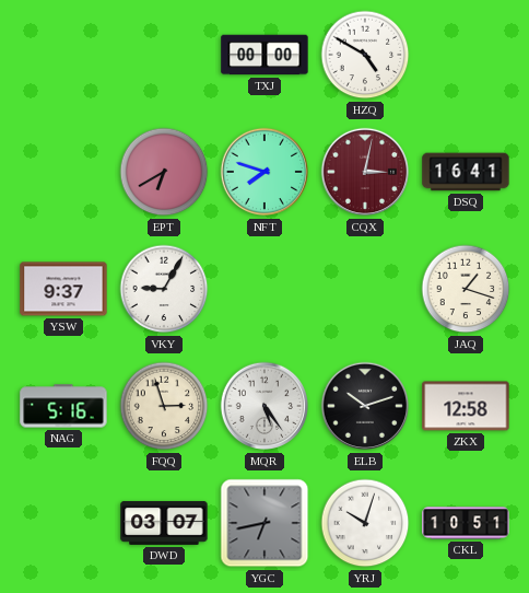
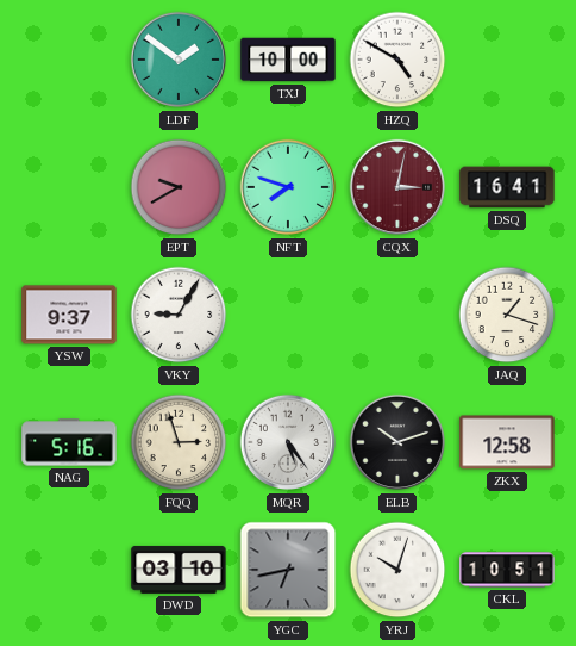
LDF: none -> 1:51 (179, 60)
TXJ: 00:00 -> 10:00 (288, 60)
EPT: 6:40 -> 9:40 (179, 187)
DWD: 03:07 -> 03:10 (179, 570)
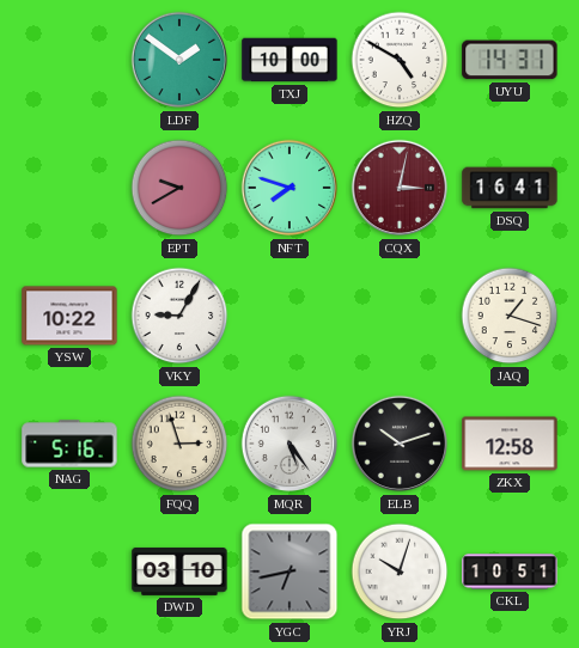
UYU: none -> 14:31 (510, 60)
YSW: 9:37 -> 10:22 (69, 316)
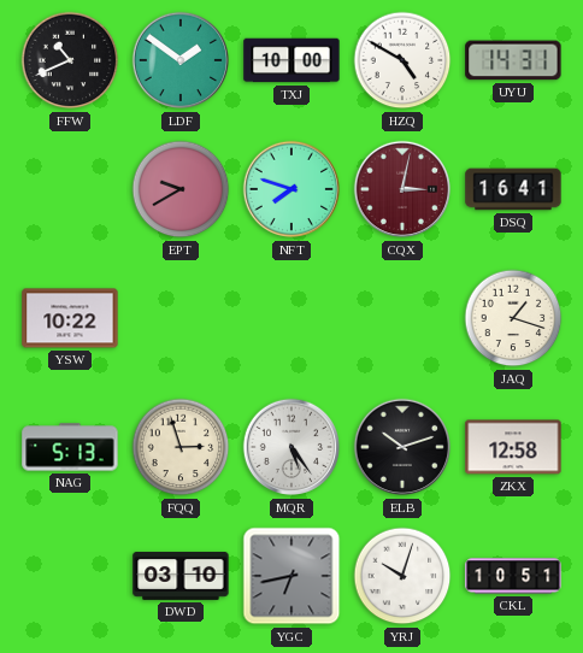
FFW: none -> 10:41 (70, 60)
VKY: 9:05 -> none (179, 316)
NAG: 5:16 -> 5:13 (70, 447)
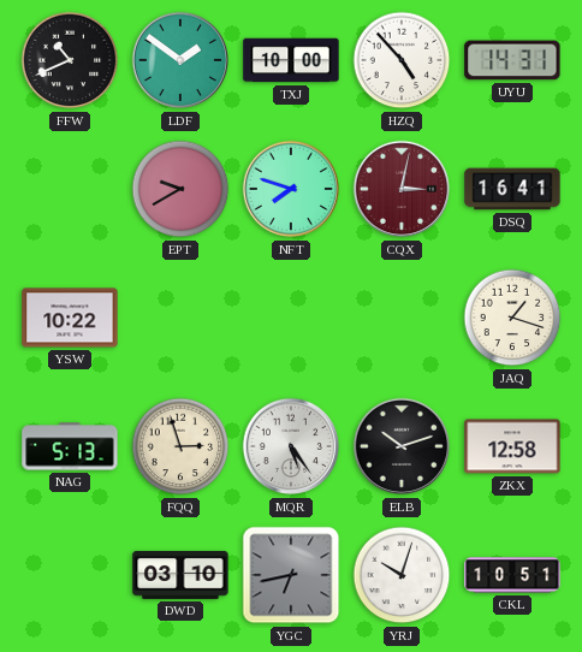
HZQ: 4:50 -> 4:53 (402, 60)
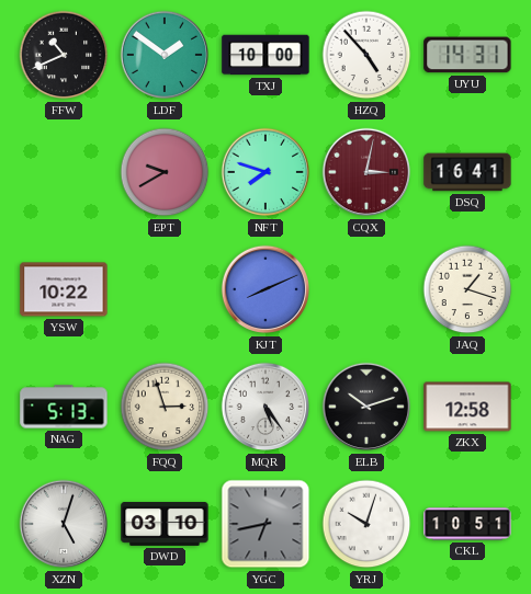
KJT: none -> 8:11 (265, 289)
XZN: none -> 5:03 (64, 524)
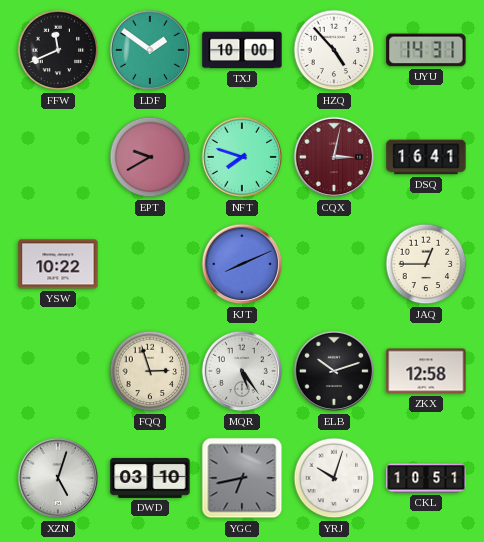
FFW: 10:41 -> 11:41 (58, 50)
JAQ: 1:18 -> 12:45 (426, 264)
NAG: 5:13 -> none (64, 407)
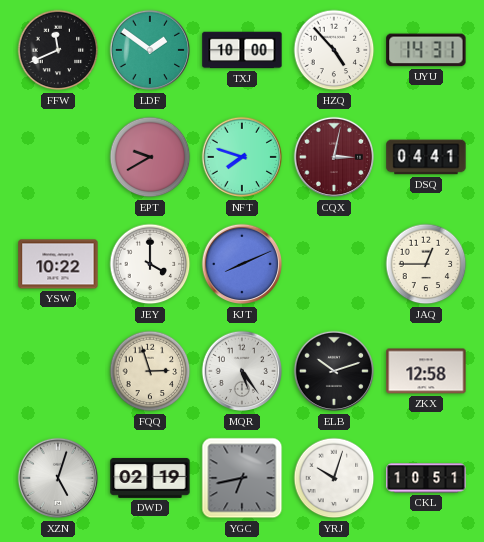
DSQ: 16:41 -> 04:41 (426, 157)
JEY: none -> 4:00 (150, 264)
DWD: 03:10 -> 02:19 (150, 478)
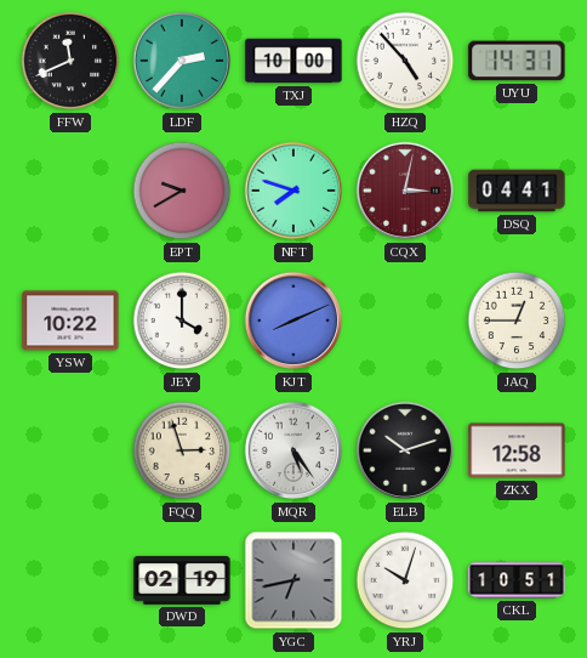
LDF: 1:51 -> 2:37 (182, 61)
XZN: 5:03 -> none (58, 478)
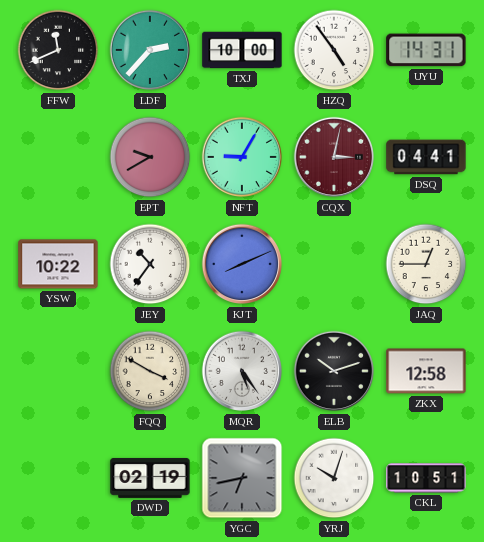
HZQ: 4:53 -> 4:54 (334, 50)
NFT: 7:48 -> 9:05 (242, 157)
JEY: 4:00 -> 10:36 (150, 264)
FQQ: 2:57 -> 3:50 (150, 371)
